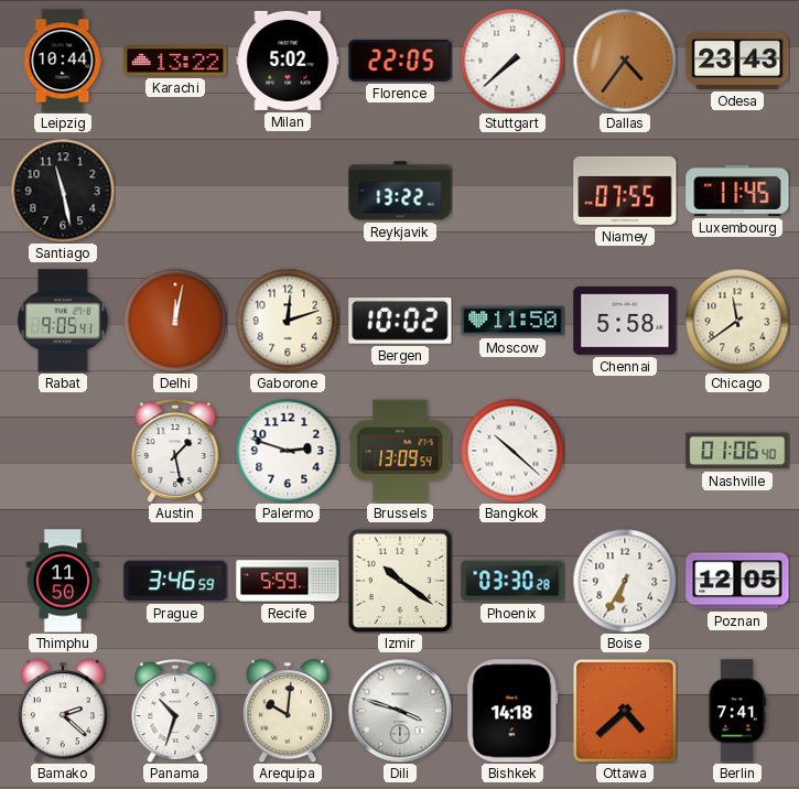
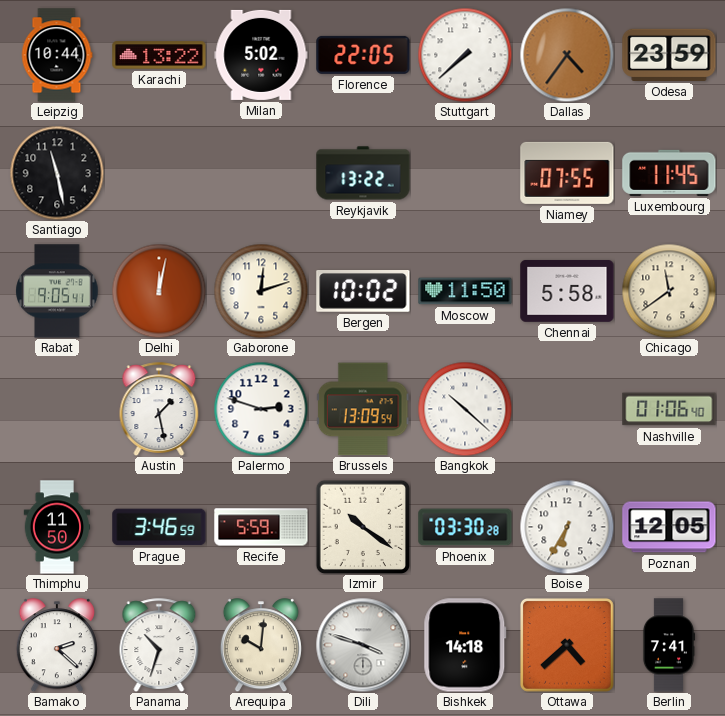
Odesa: 23:43 -> 23:59 (669, 55)
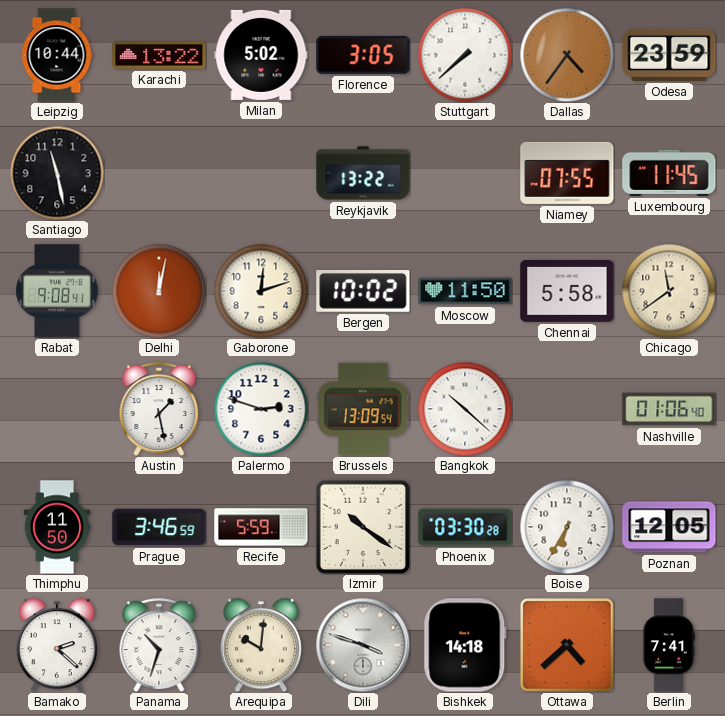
Florence: 22:05 -> 3:05 (363, 55)
Rabat: 9:05 -> 9:08 (57, 291)
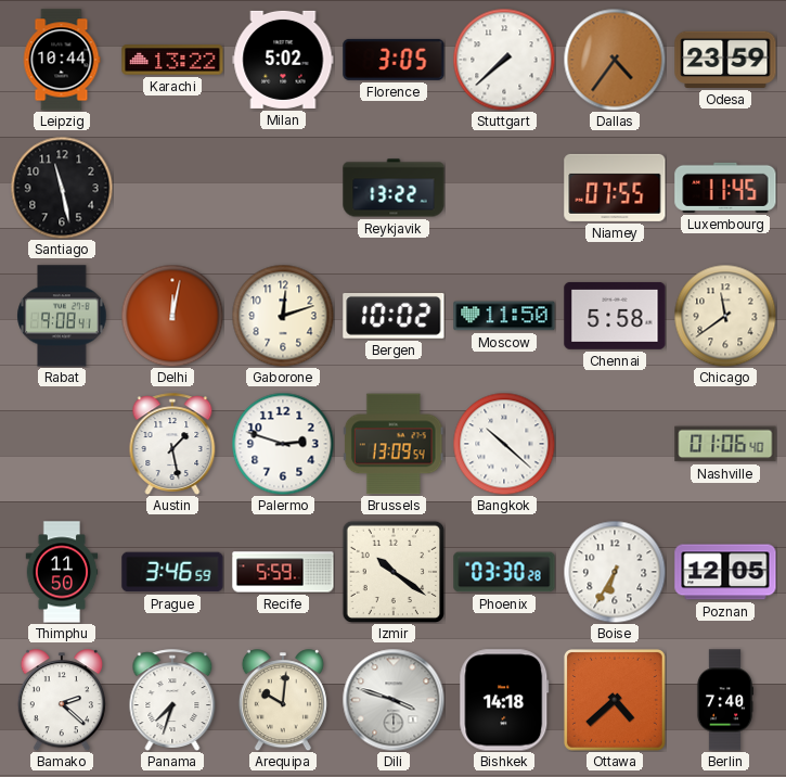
Panama: 10:33 -> 7:33 (172, 700)
Berlin: 7:41 -> 7:40 (725, 700)
